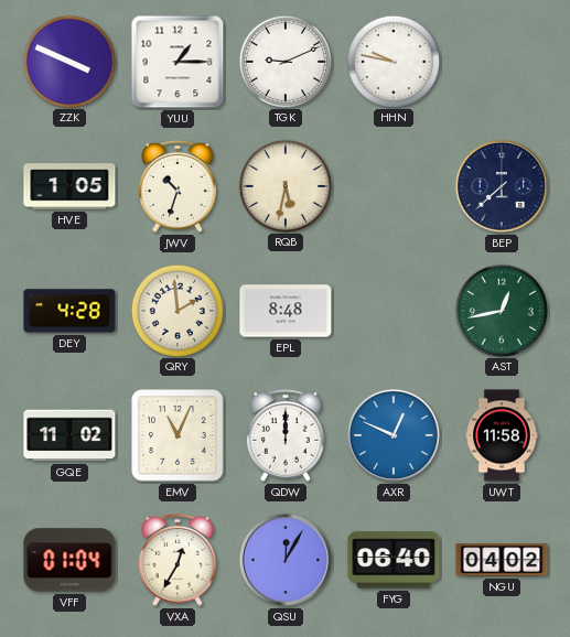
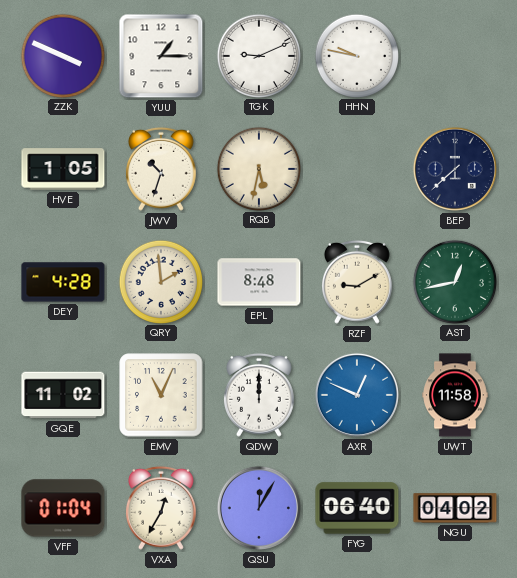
RZF: none -> 9:10 (357, 282)
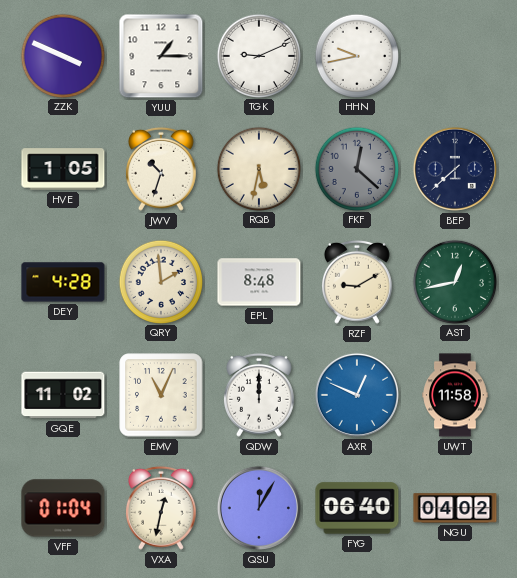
HHN: 9:47 -> 9:43 (356, 55)
FKF: none -> 12:22 (356, 168)
VXA: 12:35 -> 12:32 (161, 508)
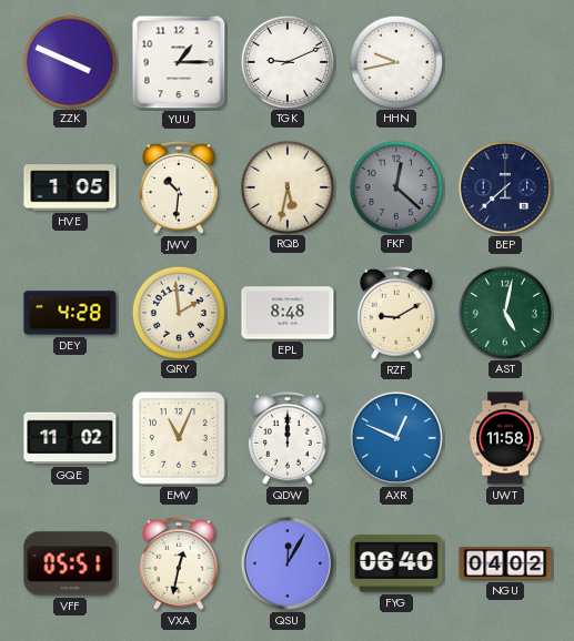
JWV: 10:33 -> 10:31 (179, 187)
AST: 12:43 -> 5:02 (504, 312)
VFF: 01:04 -> 05:51 (70, 563)
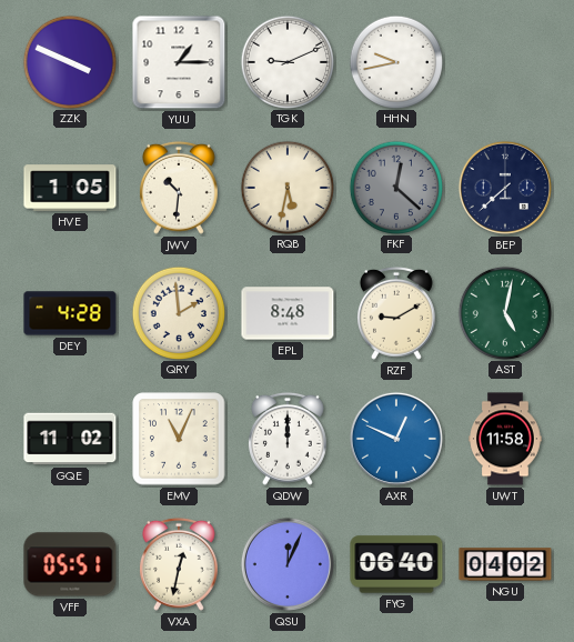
QSU: 12:05 -> 12:04 (288, 564)
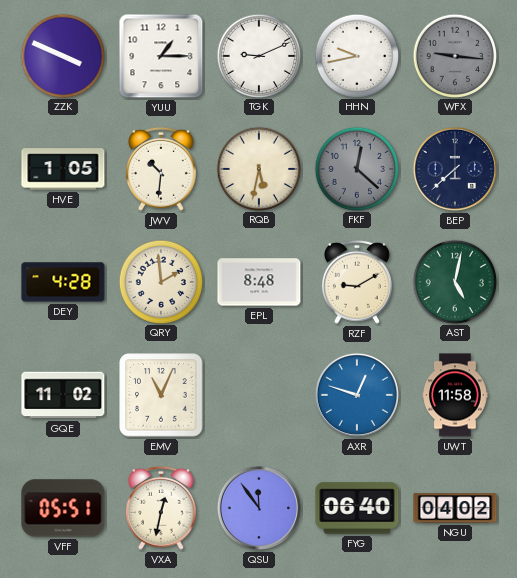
WFX: none -> 9:16 (454, 55)
QDW: 12:00 -> none (288, 439)
AXR: 12:49 -> 12:48 (357, 395)
QSU: 12:04 -> 11:54 (259, 508)
